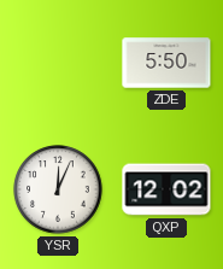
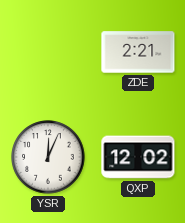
ZDE: 5:50 -> 2:21 (138, 52)
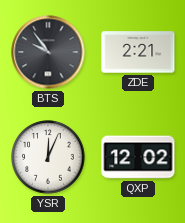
BTS: none -> 9:54 (48, 52)
